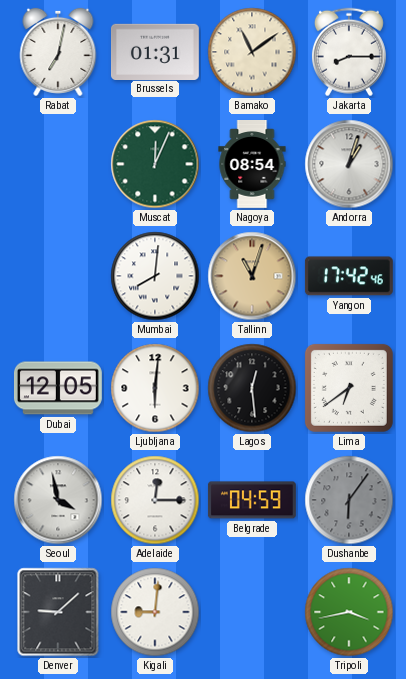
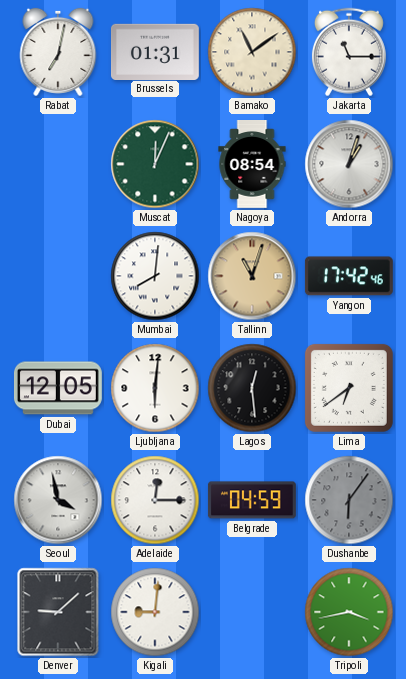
Jakarta: 8:15 -> 11:15 (349, 52)
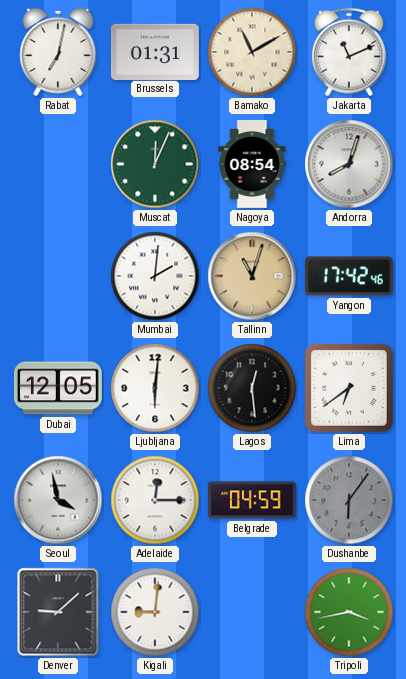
Bamako: 11:09 -> 11:10 (252, 52)
Jakarta: 11:15 -> 11:11 (349, 52)
Andorra: 1:03 -> 8:03 (349, 164)
Mumbai: 8:01 -> 2:01 (155, 276)
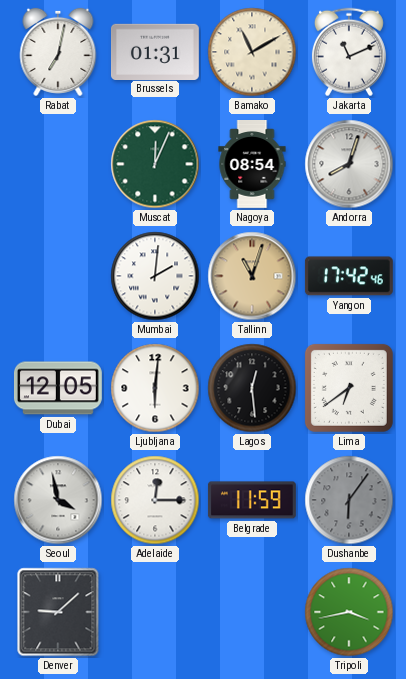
Belgrade: 04:59 -> 11:59 (252, 500)
Kigali: 9:01 -> none (155, 612)
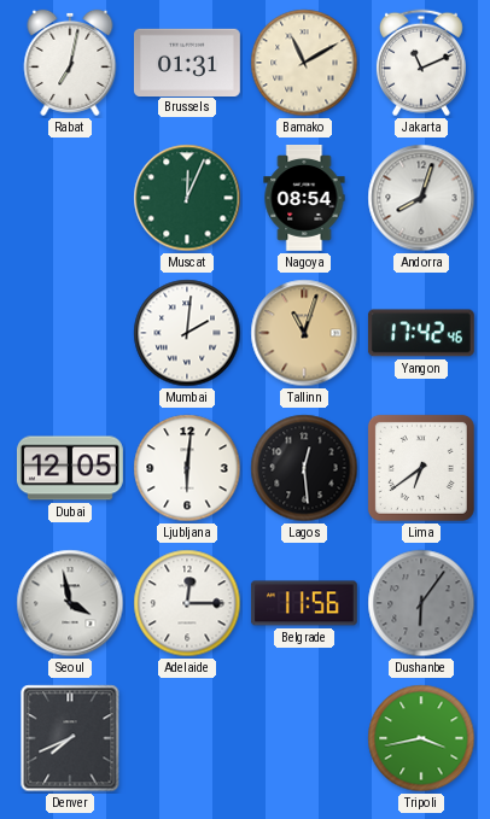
Belgrade: 11:59 -> 11:56 (304, 603)
Denver: 9:08 -> 7:41 (70, 738)
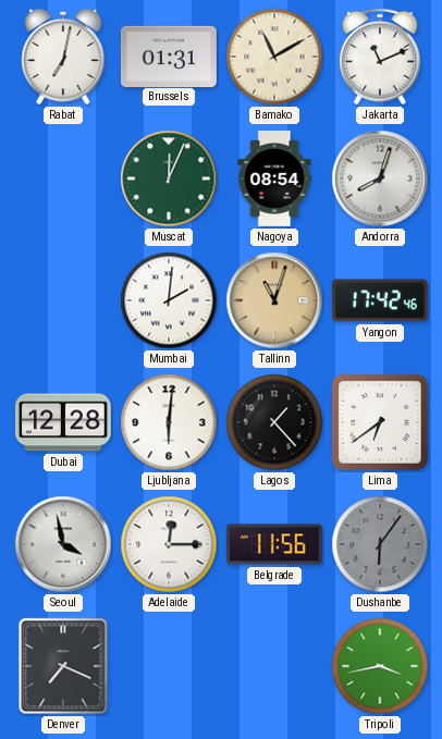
Dubai: 12:05 -> 12:28 (63, 422)
Lagos: 12:29 -> 1:23 (274, 422)
Denver: 7:41 -> 7:19 (63, 666)
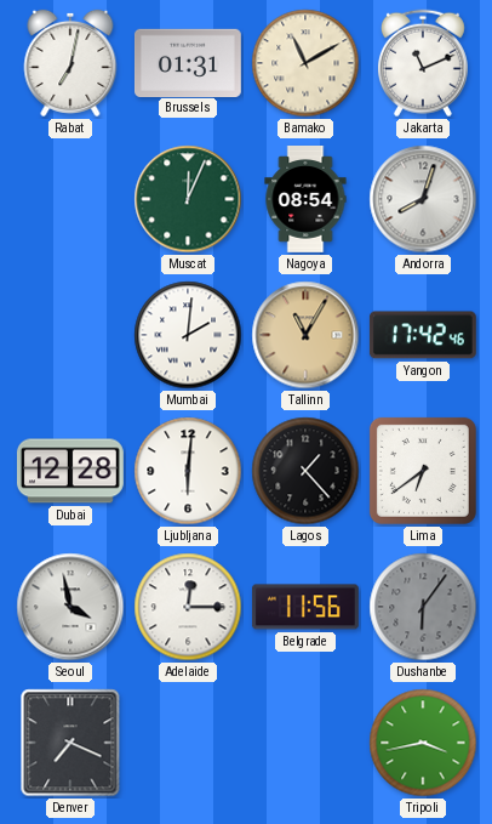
Tallinn: 11:03 -> 11:05 (305, 335)
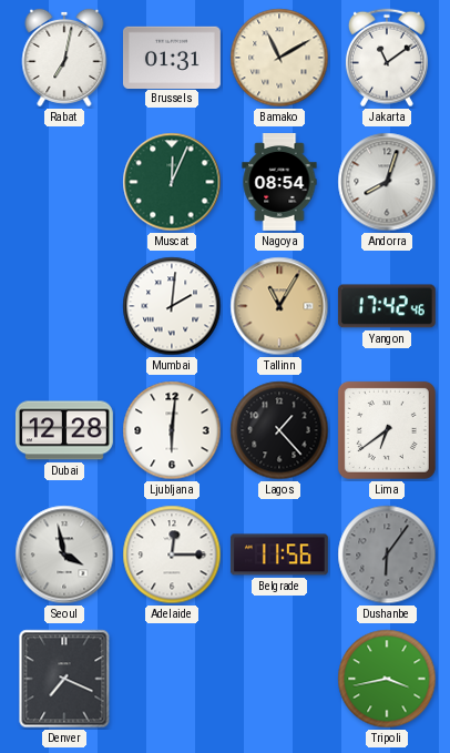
Jakarta: 11:11 -> 11:09 (387, 58)
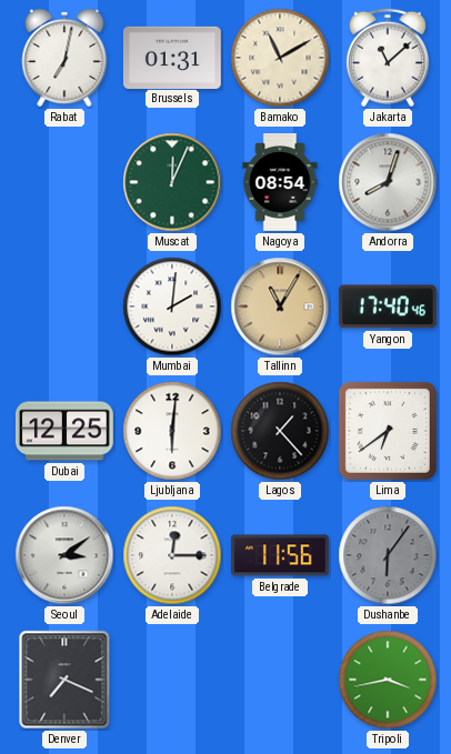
Jakarta: 11:09 -> 11:08 (388, 58)
Yangon: 17:42 -> 17:40 (388, 306)
Dubai: 12:28 -> 12:25 (64, 431)
Seoul: 3:58 -> 3:09 (64, 555)
